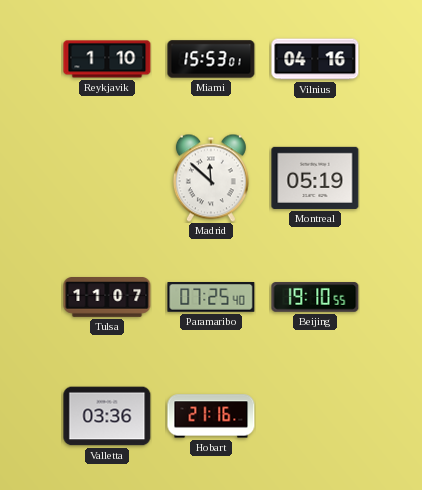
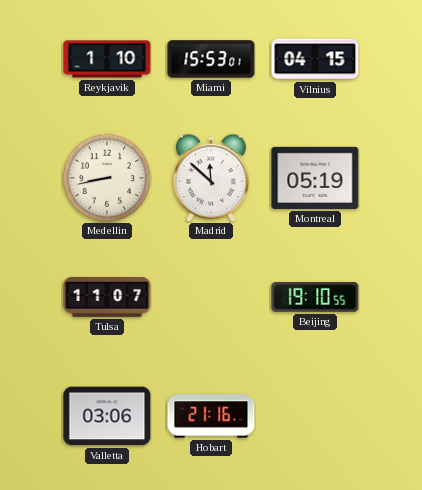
Vilnius: 04:16 -> 04:15 (315, 59)
Medellin: none -> 8:43 (107, 178)
Paramaribo: 07:25 -> none (211, 298)
Valletta: 03:36 -> 03:06 (107, 416)
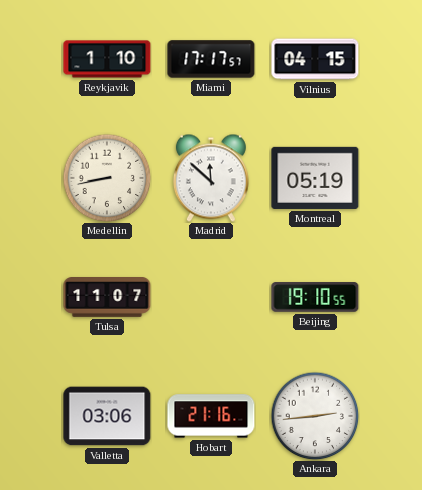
Miami: 15:53 -> 17:17 (211, 59)
Ankara: none -> 2:44 (315, 416)
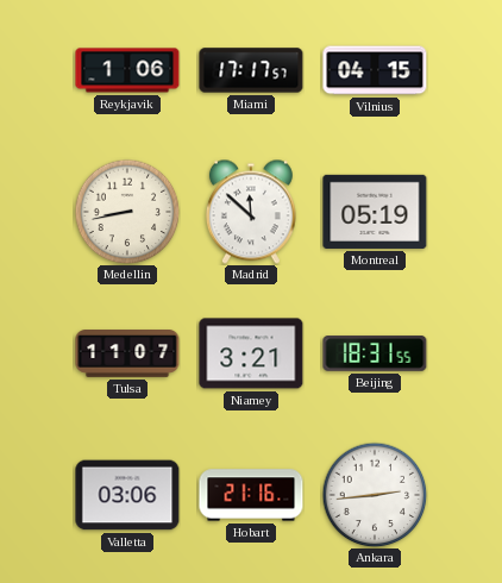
Reykjavik: 1:10 -> 1:06 (127, 70)
Niamey: none -> 3:21 (251, 353)
Beijing: 19:10 -> 18:31 (375, 353)
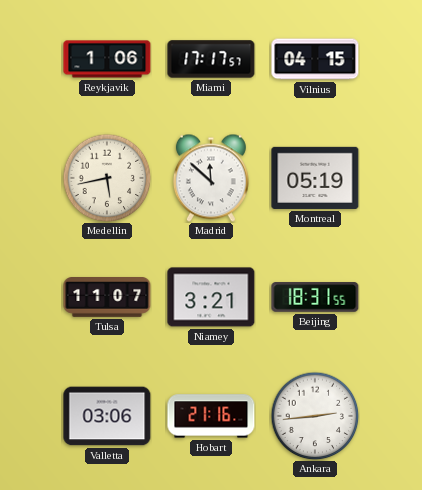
Medellin: 8:43 -> 5:43 (107, 178)
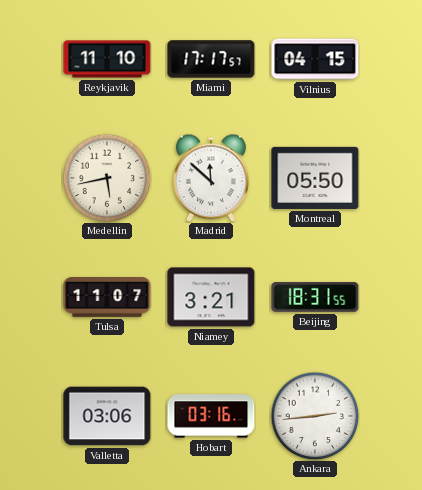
Reykjavik: 1:06 -> 11:10 (107, 59)
Montreal: 05:19 -> 05:50 (315, 178)
Hobart: 21:16 -> 03:16 (211, 416)
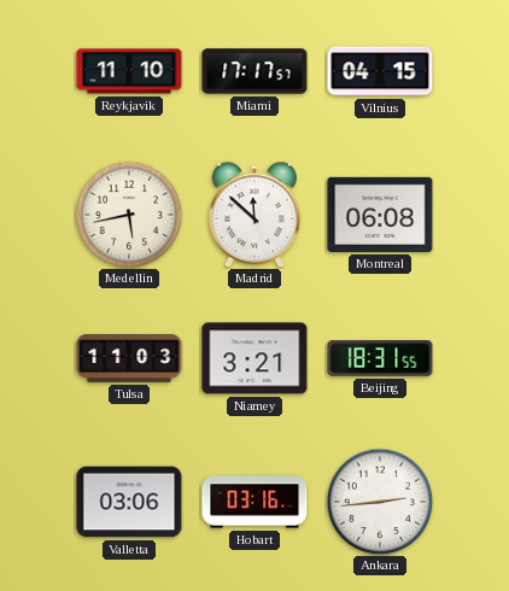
Montreal: 05:50 -> 06:08 (380, 215)
Tulsa: 11:07 -> 11:03 (129, 359)
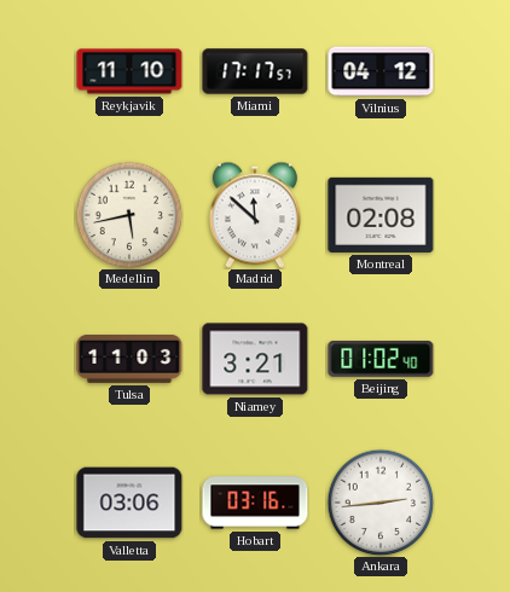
Vilnius: 04:15 -> 04:12 (381, 71)
Montreal: 06:08 -> 02:08 (381, 215)
Beijing: 18:31 -> 01:02 (381, 359)
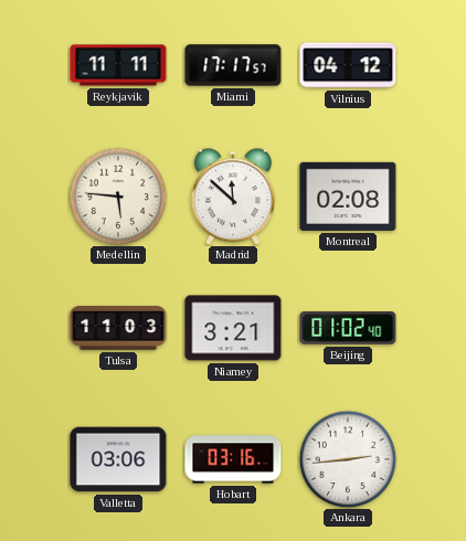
Reykjavik: 11:10 -> 11:11 (118, 65)
Medellin: 5:43 -> 5:46 (118, 197)
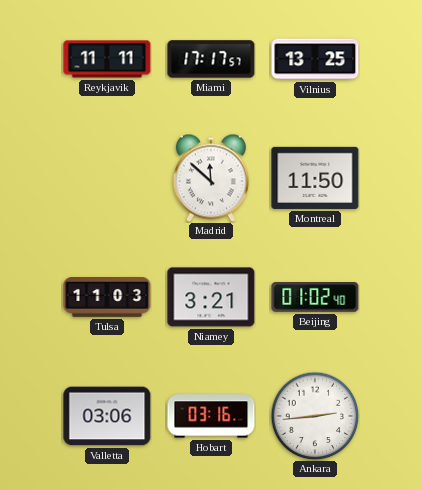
Vilnius: 04:12 -> 13:25 (315, 59)
Medellin: 5:46 -> none (118, 197)
Montreal: 02:08 -> 11:50 (315, 178)
